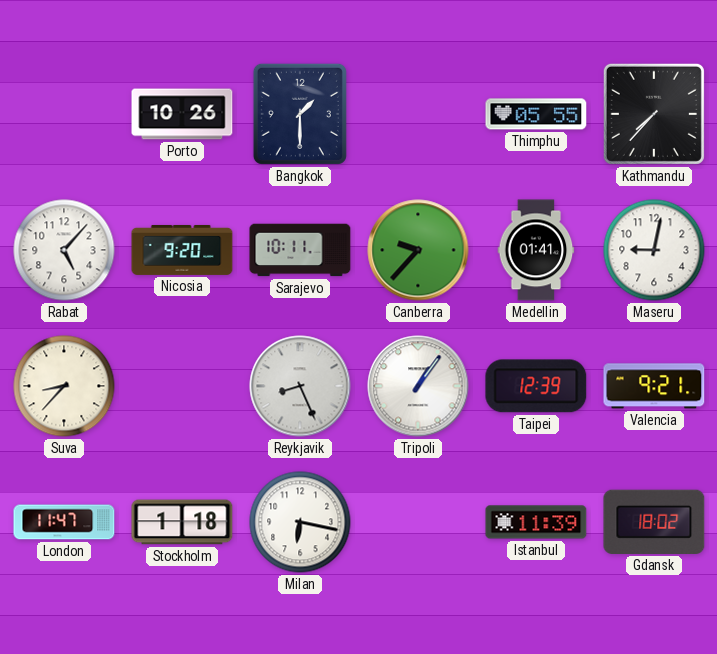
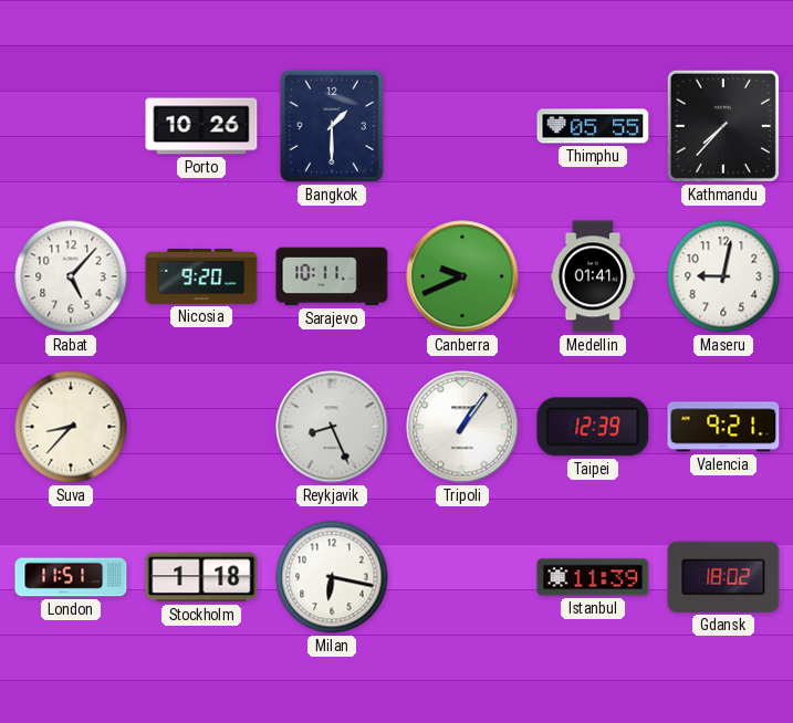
Canberra: 9:37 -> 9:41 (462, 276)
London: 11:47 -> 11:51 (71, 577)
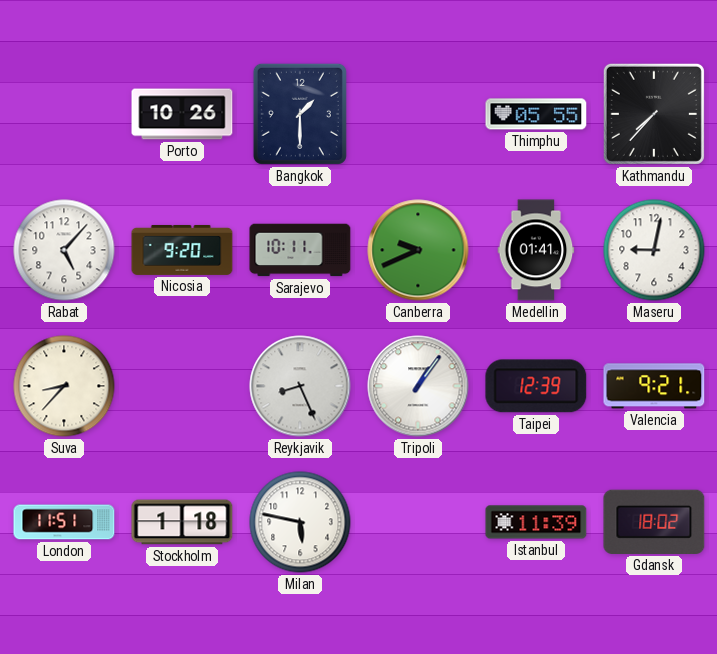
Milan: 6:17 -> 5:47 (300, 522)
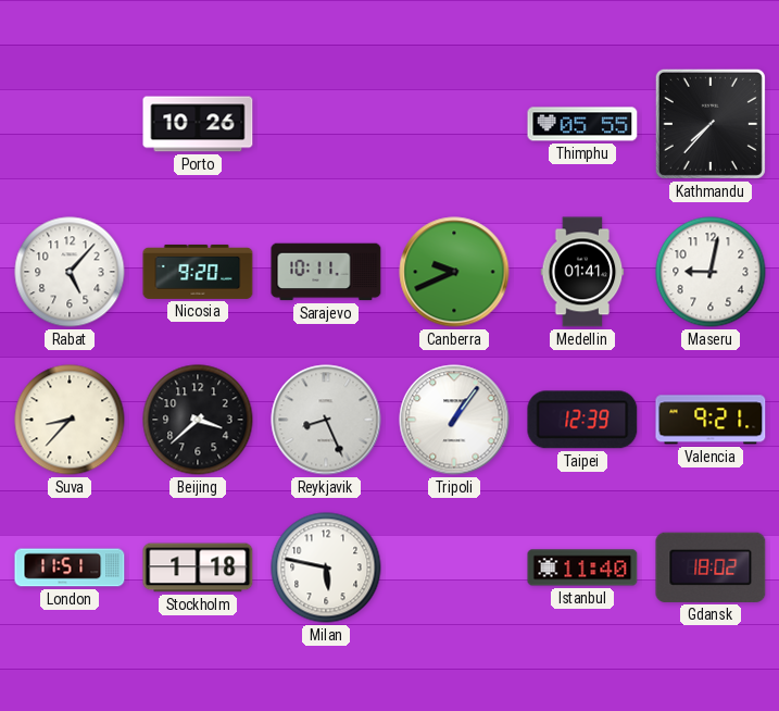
Bangkok: 1:30 -> none (300, 114)
Beijing: none -> 3:38 (198, 420)
Istanbul: 11:39 -> 11:40 (582, 567)
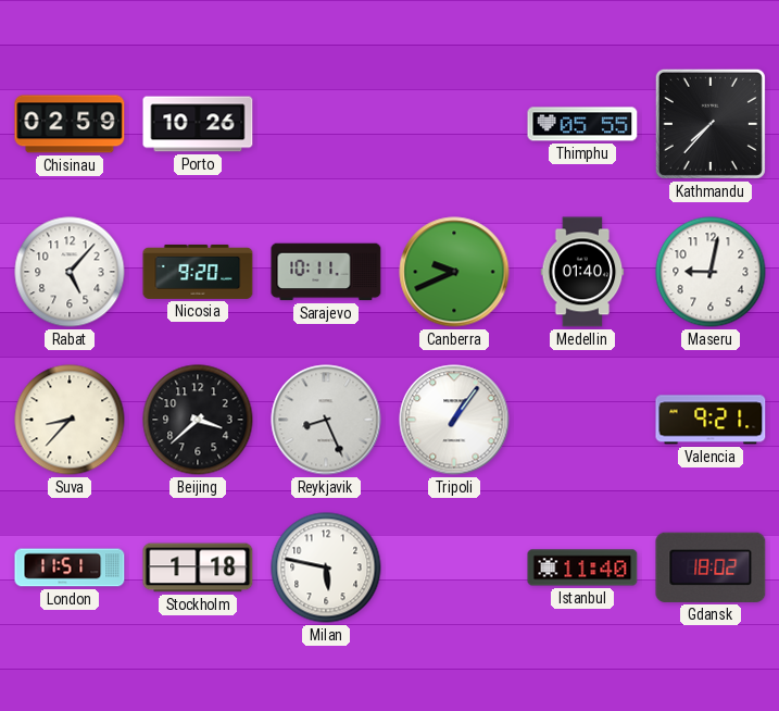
Chisinau: none -> 02:59 (70, 124)
Medellin: 01:41 -> 01:40 (582, 272)
Taipei: 12:39 -> none (582, 420)
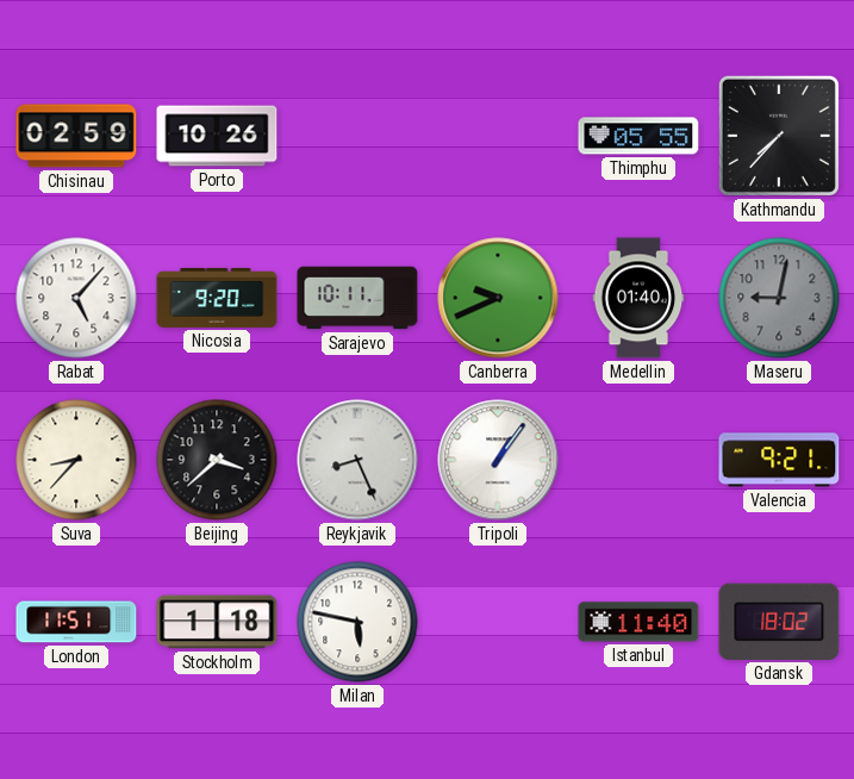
Maseru dial: white -> grey (779, 298)
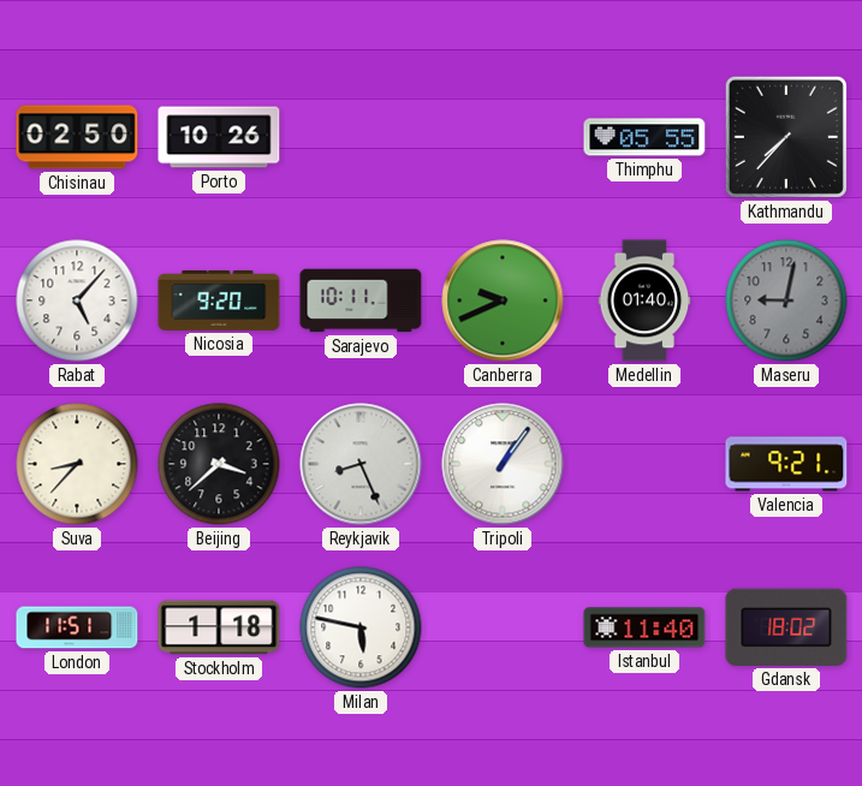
Chisinau: 02:59 -> 02:50 (77, 137)
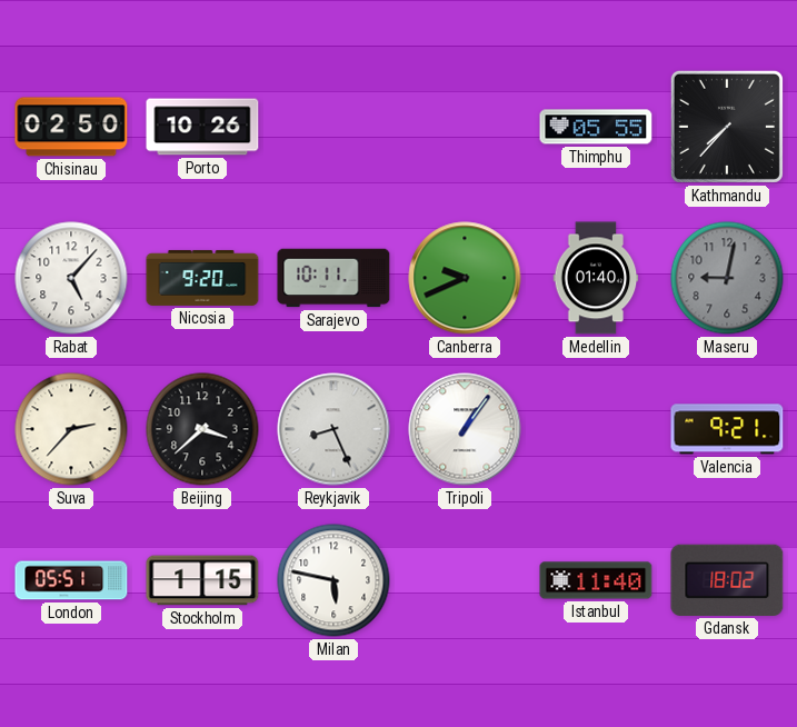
Suva: 8:37 -> 2:37 (71, 429)
London: 11:51 -> 05:51 (71, 580)
Stockholm: 1:18 -> 1:15 (202, 580)
